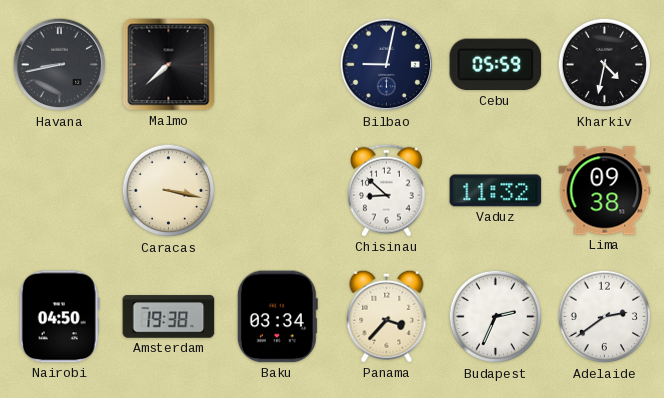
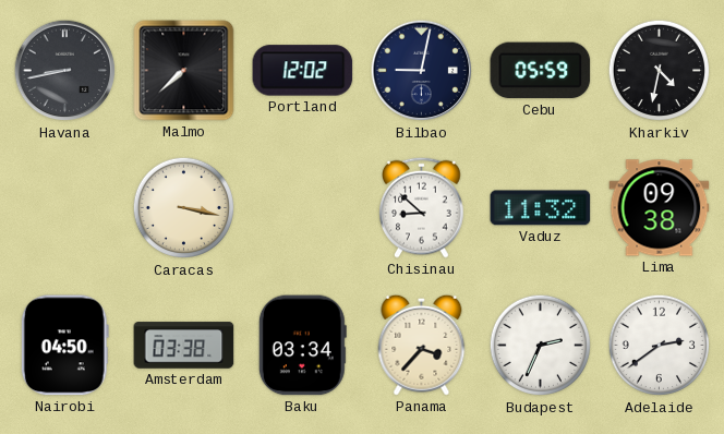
Portland: none -> 12:02 (303, 71)
Amsterdam: 19:38 -> 03:38 (184, 346)
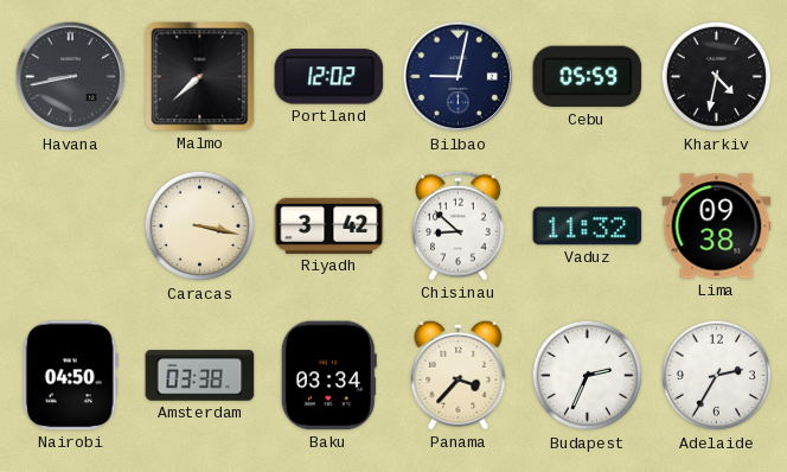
Riyadh: none -> 3:42 (329, 225)
Adelaide: 2:39 -> 2:35 (717, 376)
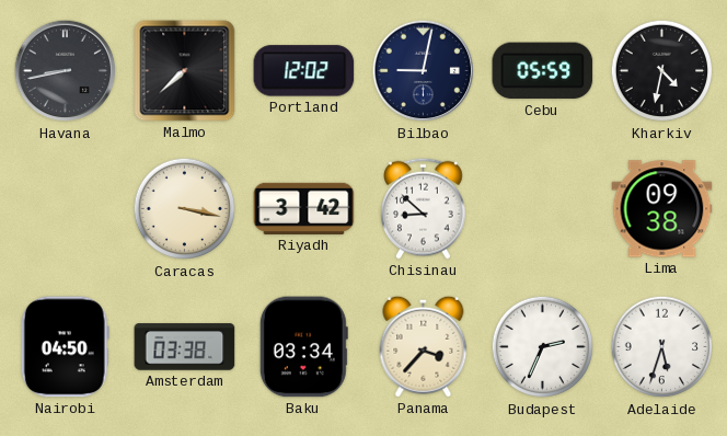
Vaduz: 11:32 -> none (588, 227)
Adelaide: 2:35 -> 5:33 (662, 347)
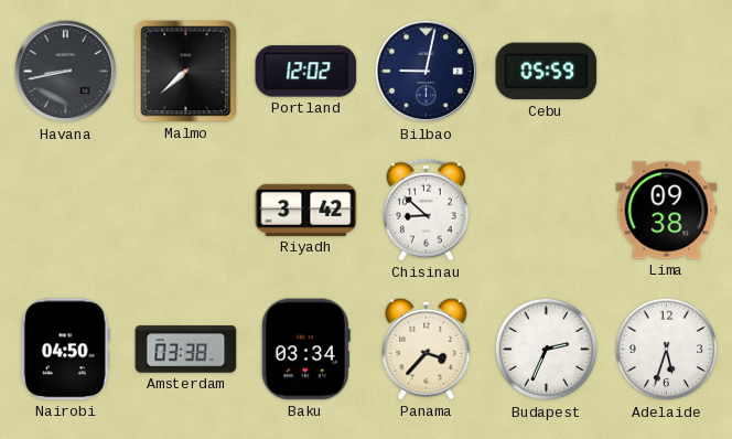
Kharkiv: 4:32 -> none (662, 71)
Caracas: 3:17 -> none (185, 209)
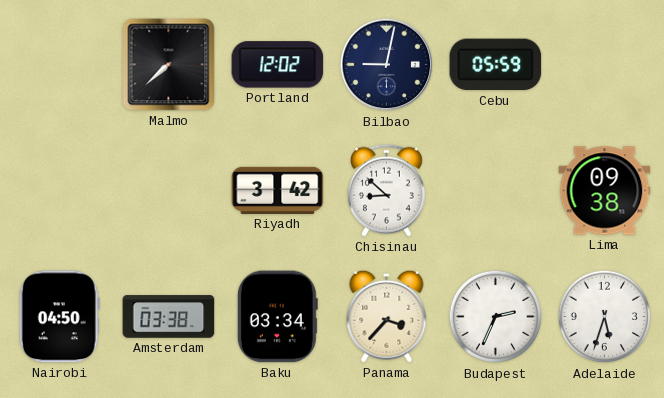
Havana: 8:43 -> none (66, 72)
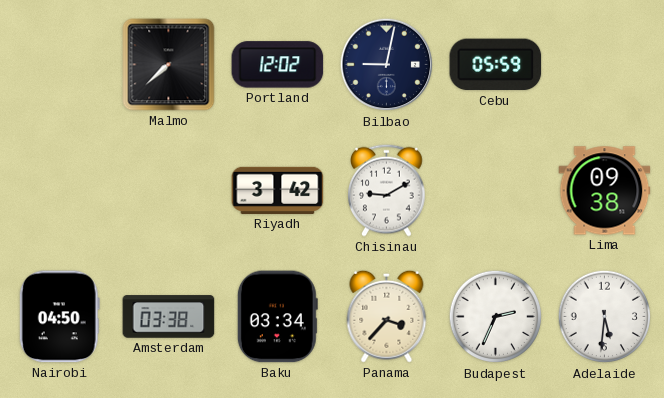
Chisinau: 8:52 -> 9:10 (387, 190)
Adelaide: 5:33 -> 5:31 (605, 317)
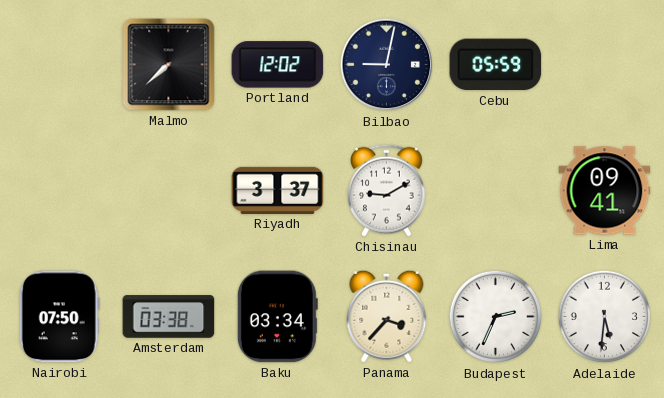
Riyadh: 3:42 -> 3:37 (278, 190)
Lima: 09:38 -> 09:41 (605, 191)
Nairobi: 04:50 -> 07:50 (59, 317)
